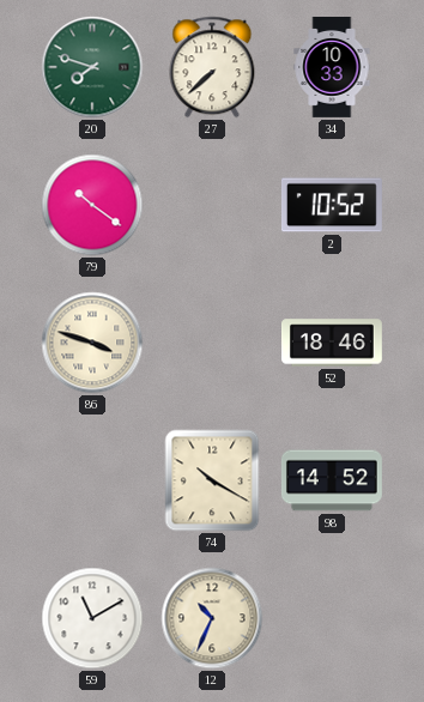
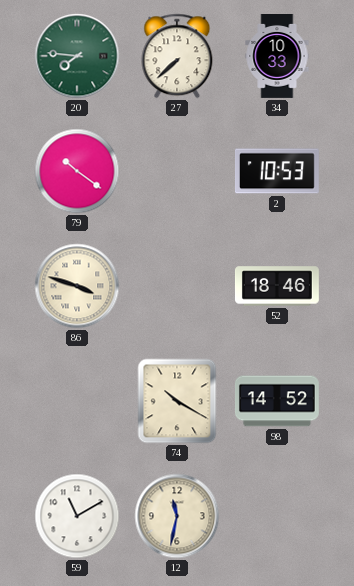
20: 7:48 -> 7:46 (77, 56)
2: 10:52 -> 10:53 (277, 171)
12: 10:34 -> 11:32 (177, 516)
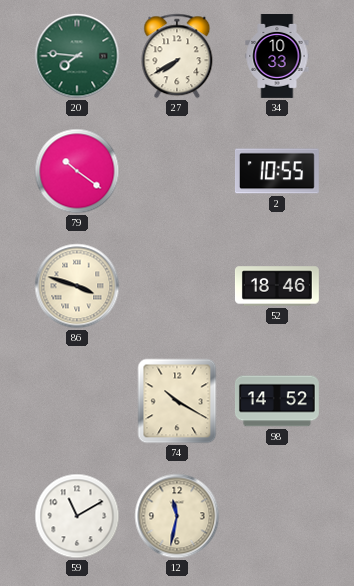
27: 7:38 -> 7:40 (177, 56)
2: 10:53 -> 10:55 (277, 171)
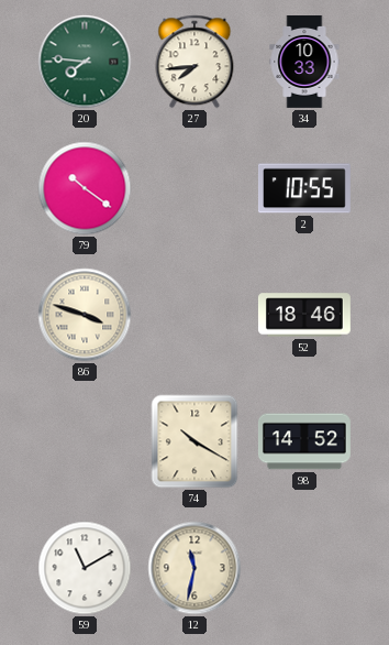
27: 7:40 -> 7:44 (194, 62)
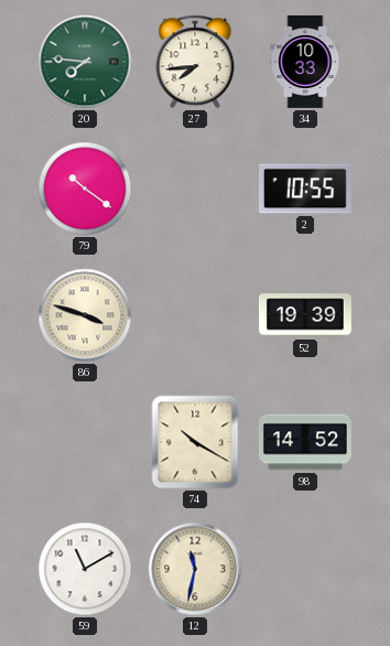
52: 18:46 -> 19:39 (305, 315)
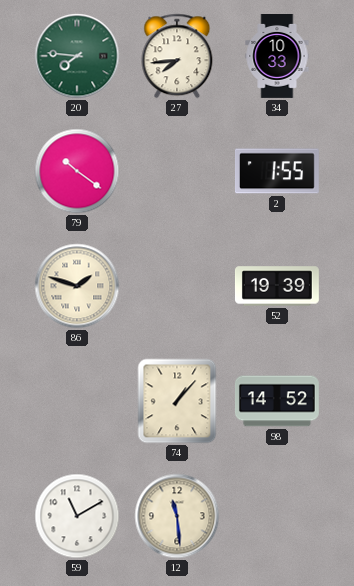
2: 10:55 -> 1:55 (277, 171)
86: 3:48 -> 1:48 (77, 286)
74: 10:20 -> 1:07 (177, 401)
12: 11:32 -> 11:29 (177, 516)
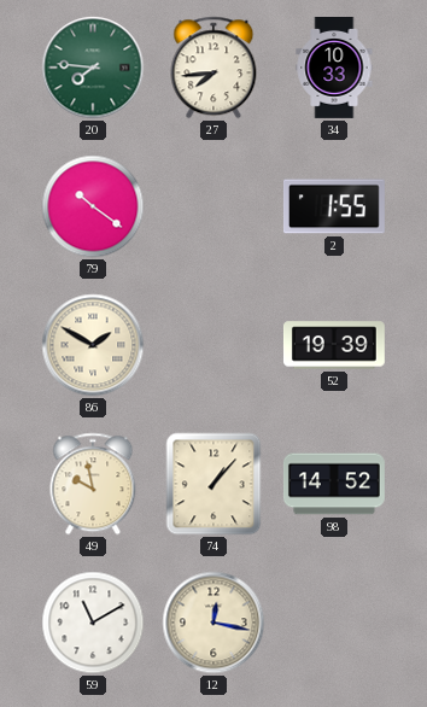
86: 1:48 -> 1:50 (93, 345)
49: none -> 9:58 (93, 484)
12: 11:29 -> 12:17 (213, 623)
